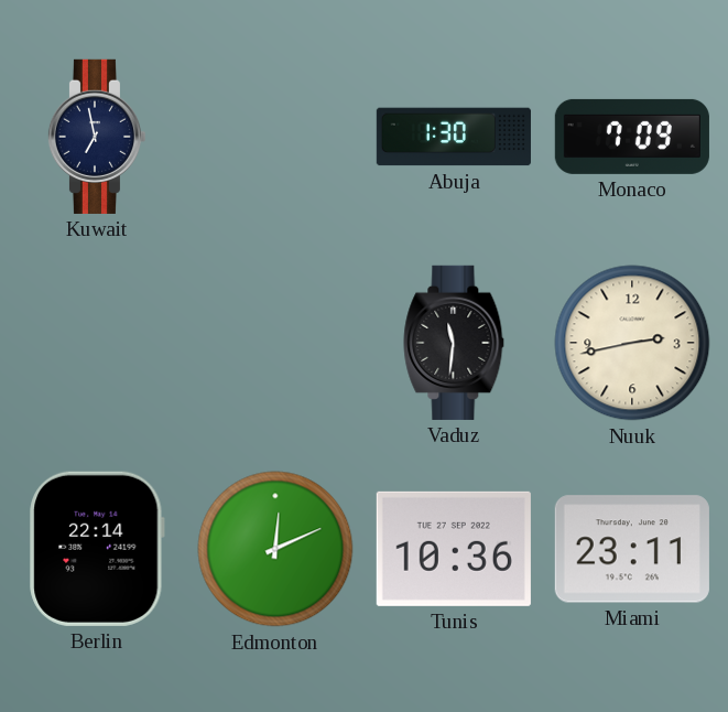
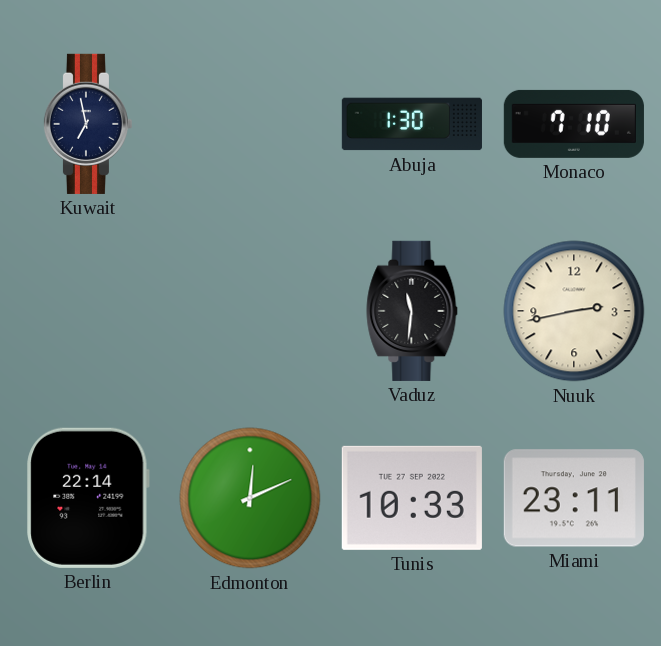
Monaco: 7:09 -> 7:10 (574, 124)
Tunis: 10:36 -> 10:33 (412, 498)
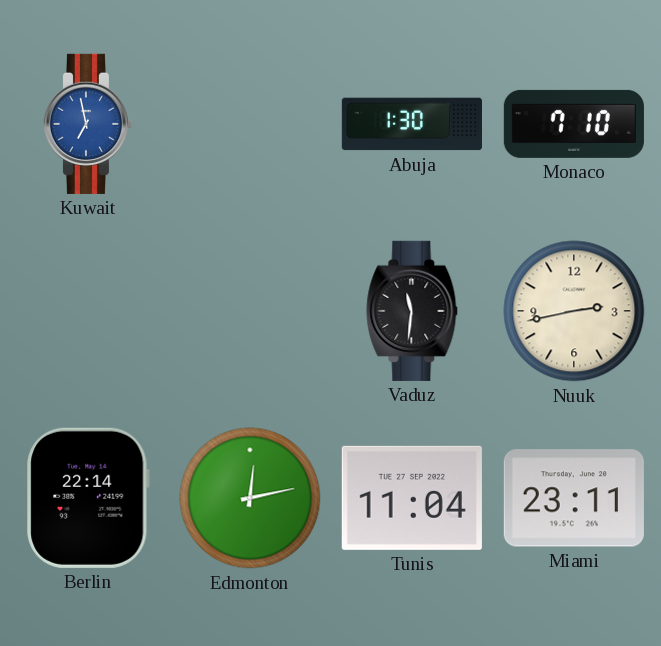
Kuwait dial: navy -> blue (87, 124)
Edmonton: 12:11 -> 12:13 (250, 498)
Tunis: 10:33 -> 11:04 (412, 498)
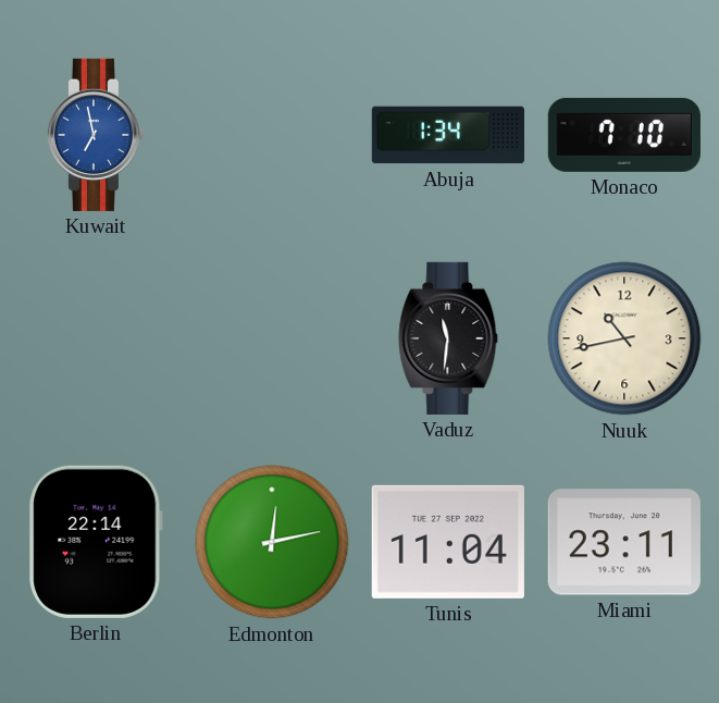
Abuja: 1:30 -> 1:34 (448, 135)
Nuuk: 2:43 -> 10:43 (624, 338)
